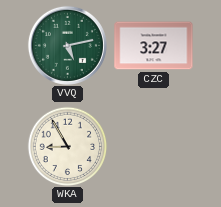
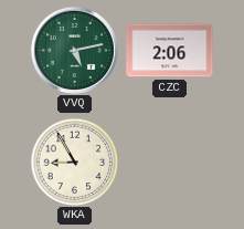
CZC: 3:27 -> 2:06 (170, 51)
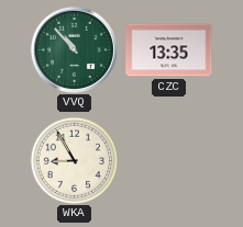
VVQ: 5:13 -> 10:53 (74, 49)
CZC: 2:06 -> 13:35 (169, 50)
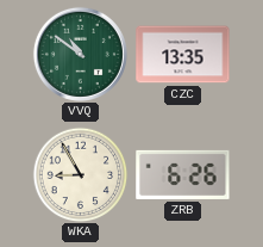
VVQ: 10:53 -> 10:51 (80, 54)
ZRB: none -> 6:26 (183, 174)
